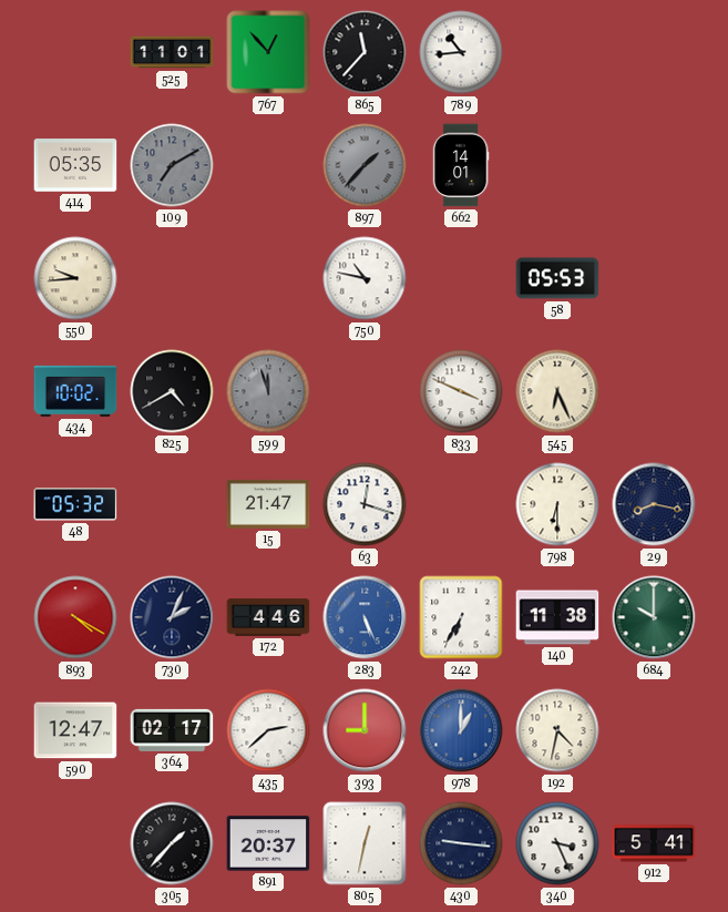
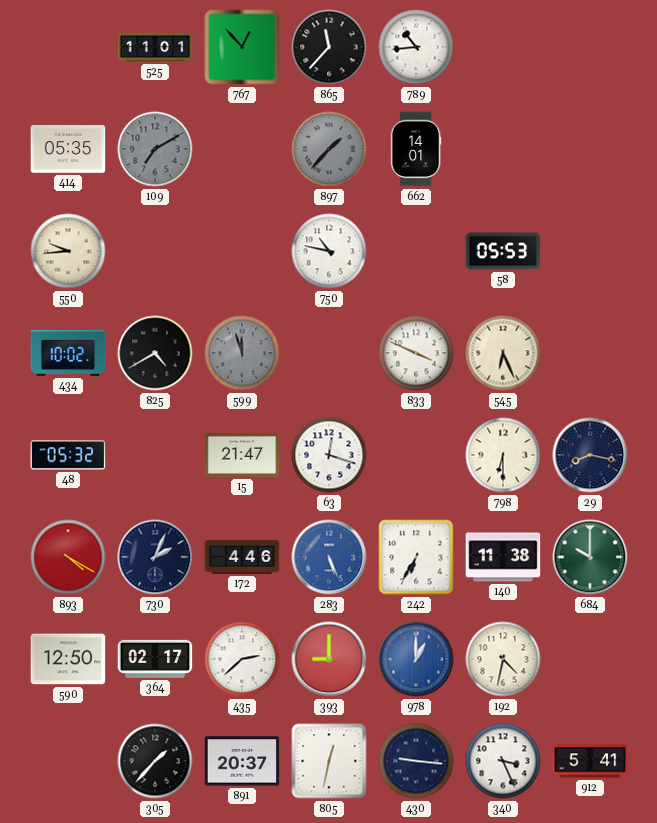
590: 12:47 -> 12:50 (68, 659)
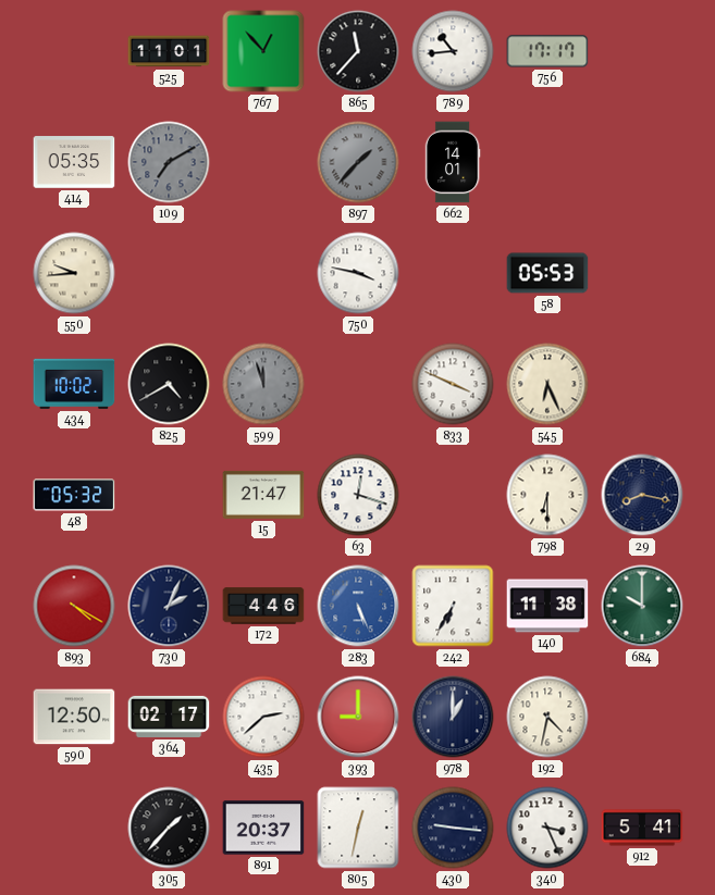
756: none -> 17:17 (547, 51)
750: 10:47 -> 3:47 (358, 273)
978 dial: blue -> navy (453, 717)
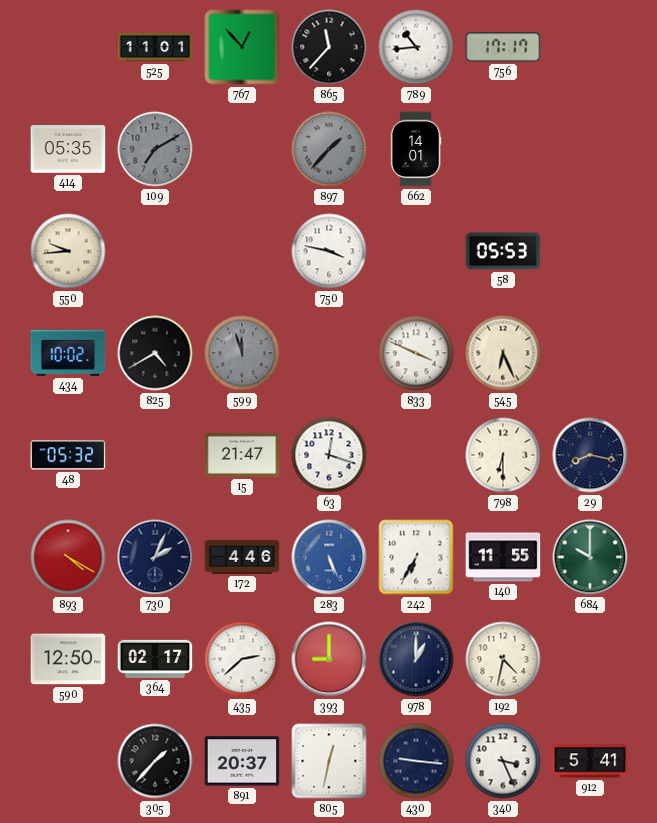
140: 11:38 -> 11:55 (503, 557)
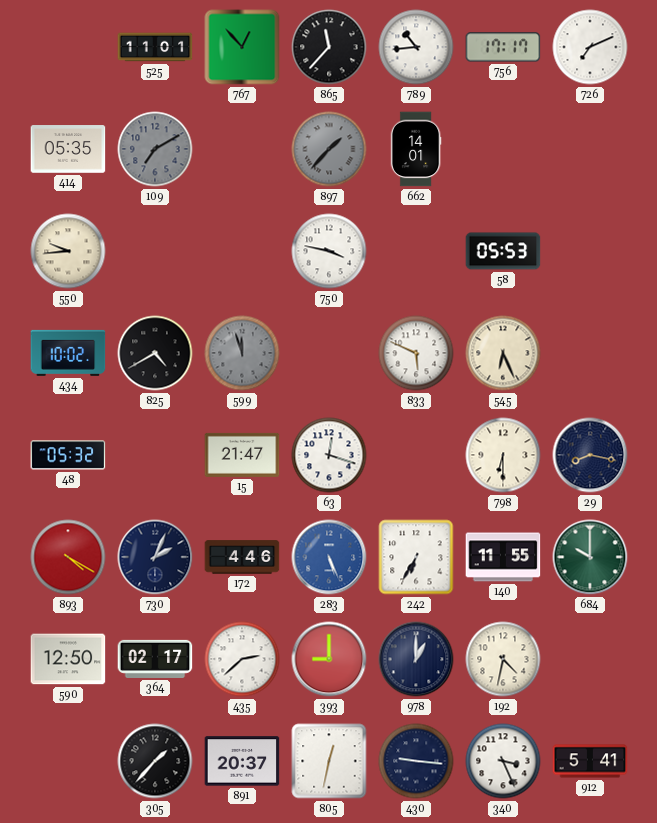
726: none -> 7:11 (590, 47)
833: 3:49 -> 5:49 (416, 353)
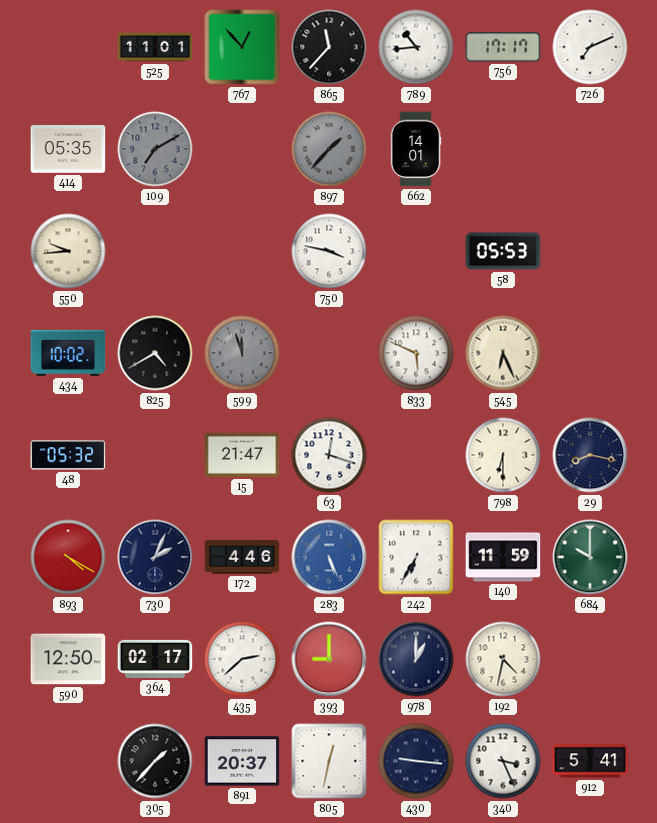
140: 11:55 -> 11:59 (503, 557)
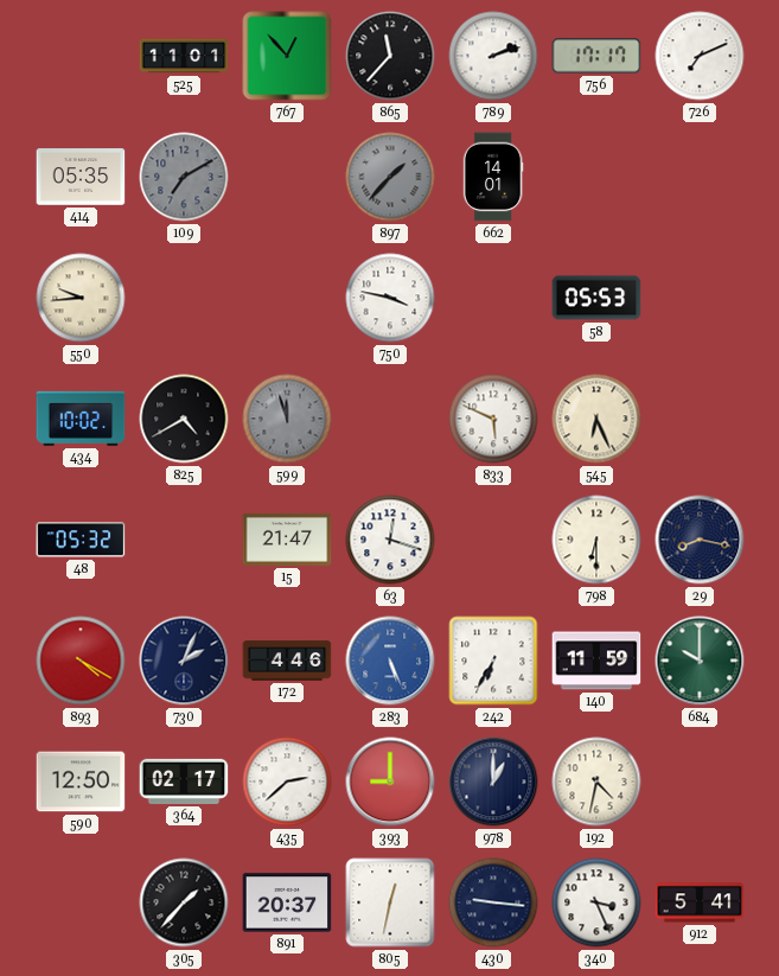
789: 10:44 -> 2:12 (493, 56)
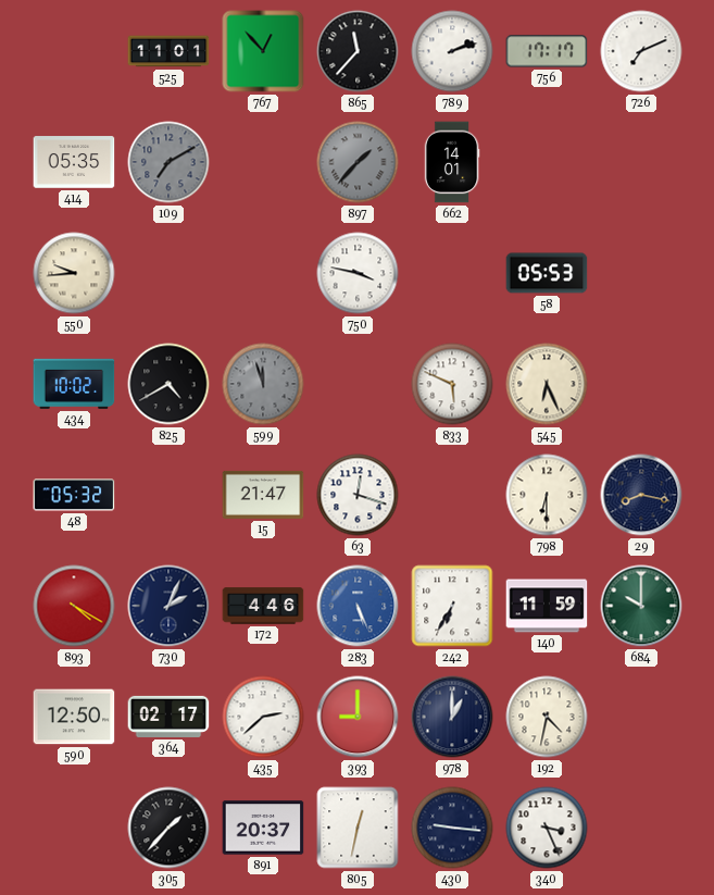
912: 5:41 -> none (700, 902)
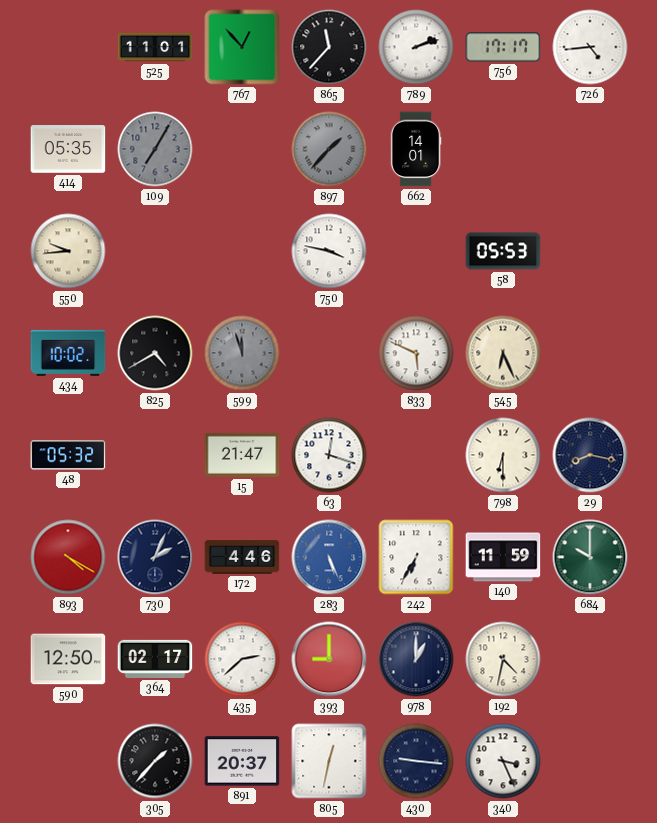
726: 7:11 -> 4:44 (590, 47)
109: 7:10 -> 7:05 (155, 149)
